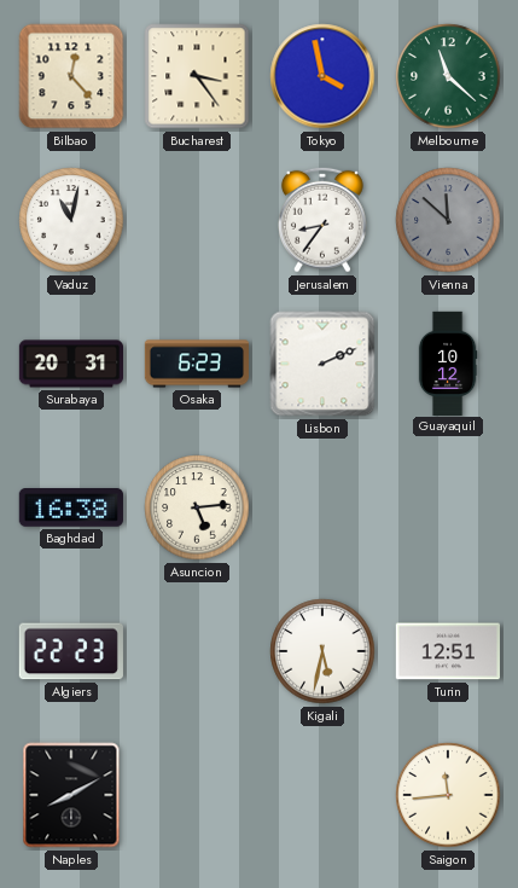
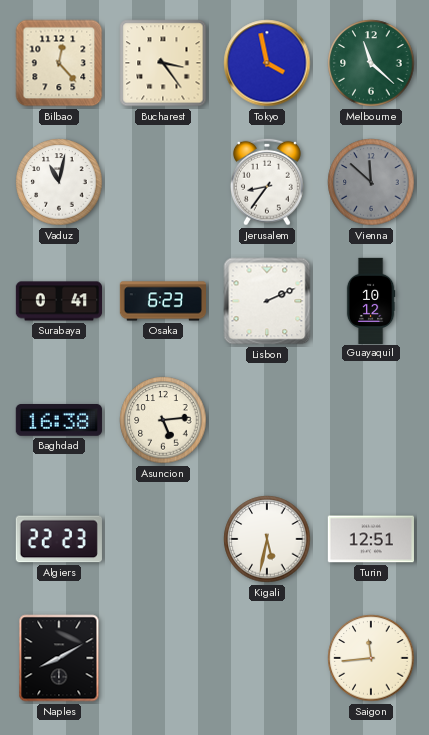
Surabaya: 20:31 -> 0:41 (58, 301)
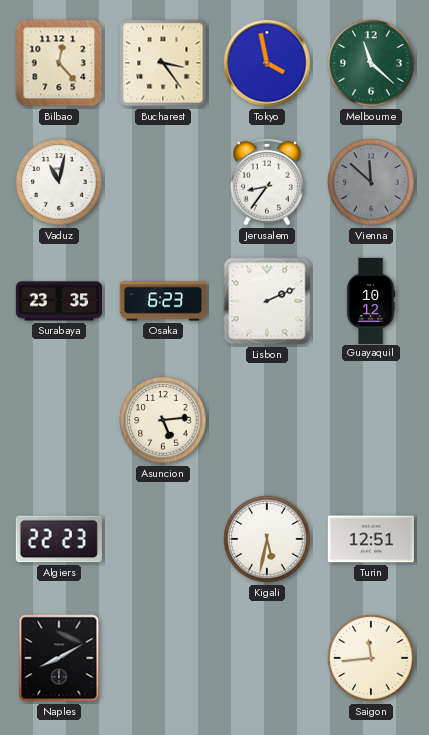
Surabaya: 0:41 -> 23:35 (58, 301)
Baghdad: 16:38 -> none (59, 421)
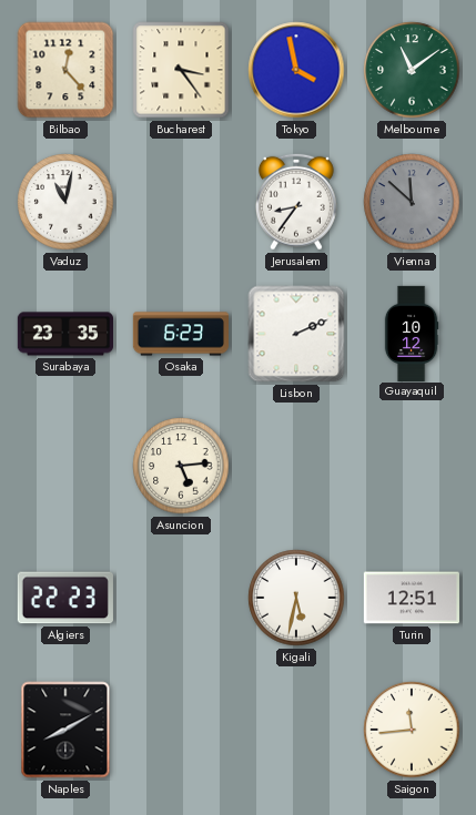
Melbourne: 11:22 -> 11:09 (412, 70)
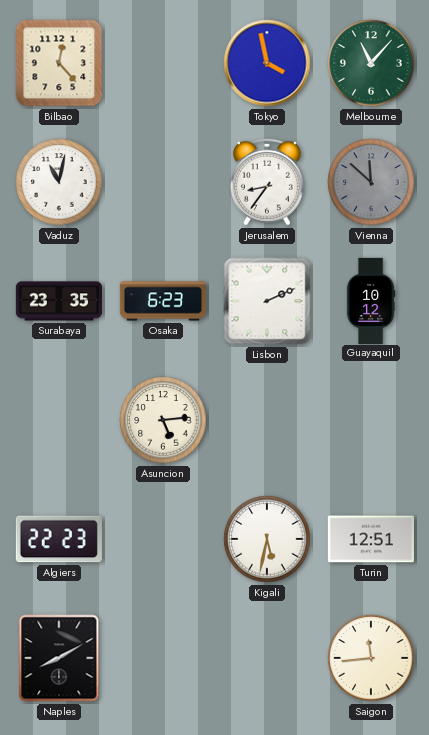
Bucharest: 3:24 -> none (181, 70)
Melbourne: 11:09 -> 11:07 (371, 63)
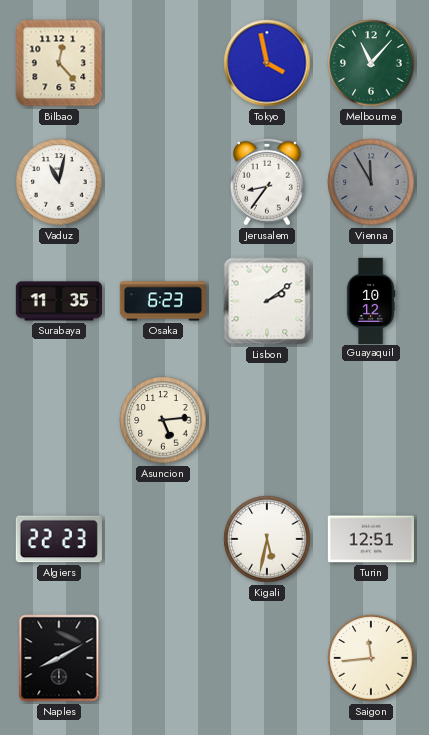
Vienna: 11:52 -> 11:55 (371, 182)
Surabaya: 23:35 -> 11:35 (58, 301)
Lisbon: 2:11 -> 2:09 (267, 301)
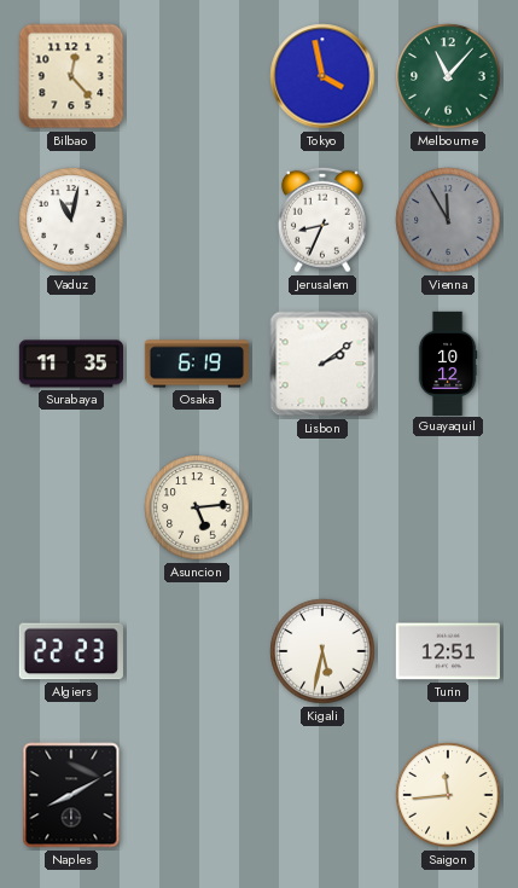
Jerusalem: 8:36 -> 8:34 (322, 220)
Osaka: 6:23 -> 6:19 (197, 364)
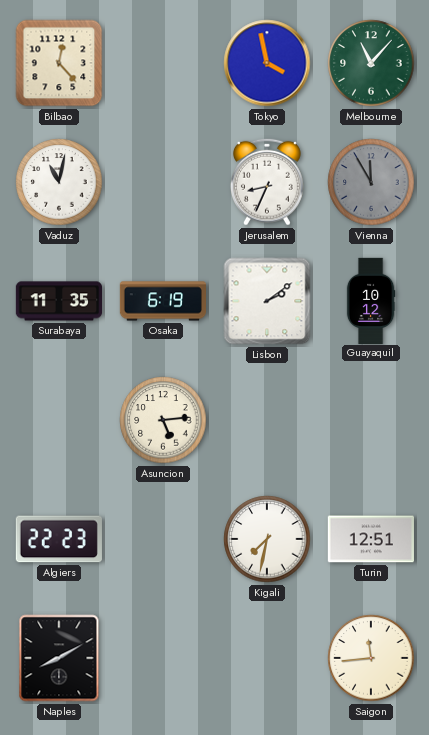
Kigali: 5:32 -> 7:32 (267, 539)
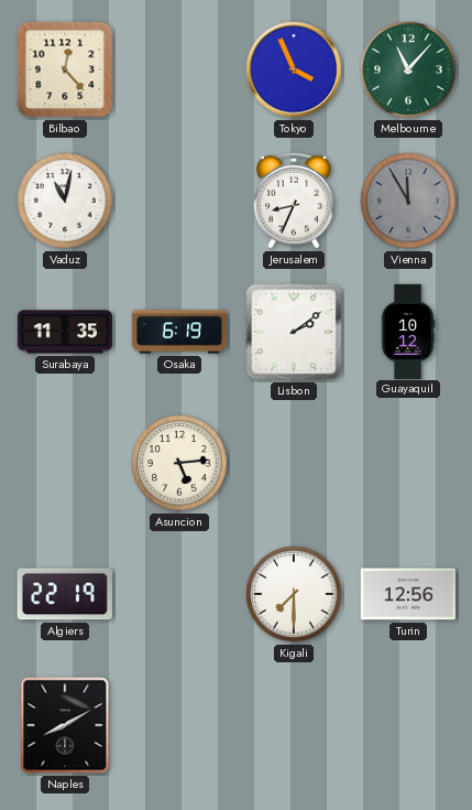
Tokyo: 3:58 -> 3:56 (294, 69)
Algiers: 22:23 -> 22:19 (65, 594)
Kigali: 7:32 -> 7:30 (294, 594)
Turin: 12:51 -> 12:56 (408, 594)
Saigon: 11:44 -> none (371, 658)
